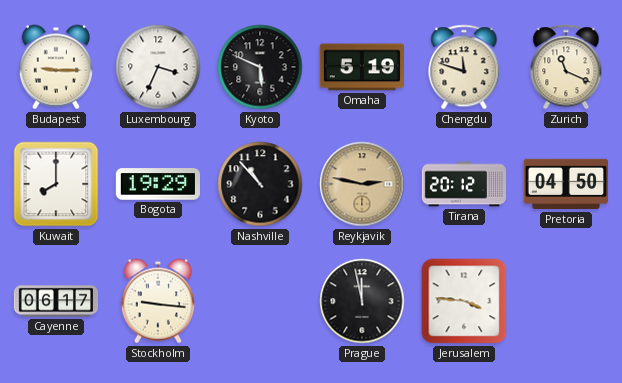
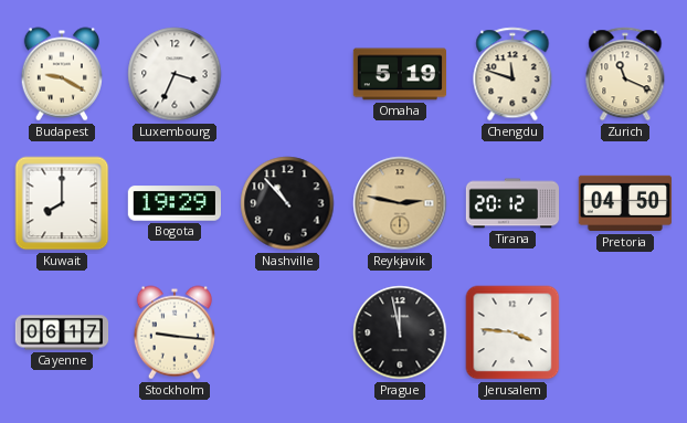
Budapest: 9:15 -> 9:20 (62, 74)
Kyoto: 5:49 -> none (260, 67)
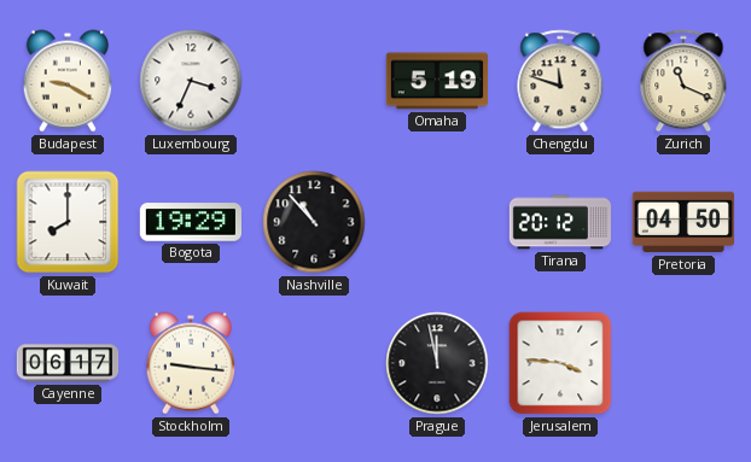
Reykjavik: 2:47 -> none (400, 203)
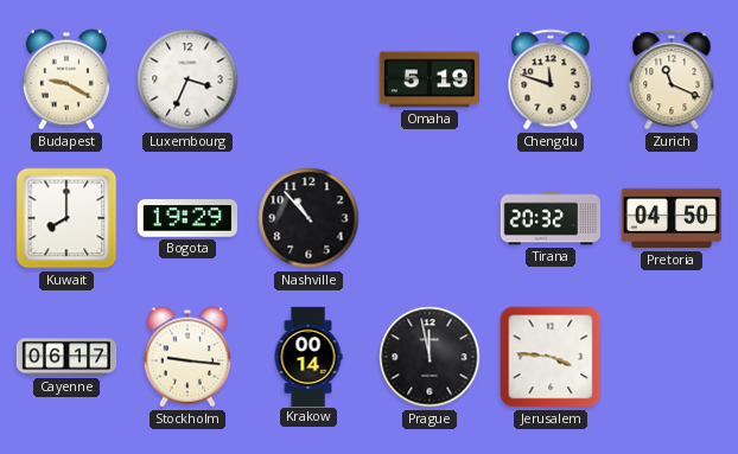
Tirana: 20:12 -> 20:32 (551, 218)
Krakow: none -> 00:14 (308, 356)
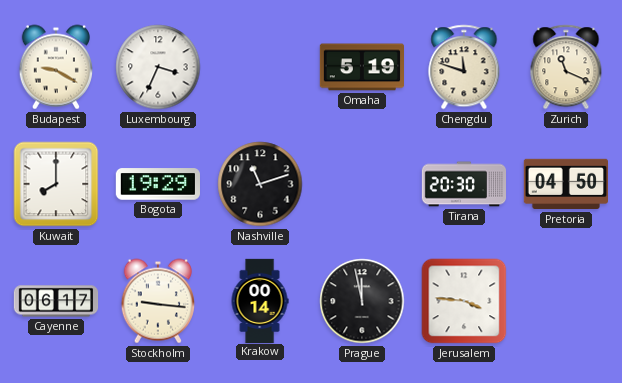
Nashville: 10:53 -> 11:12 (260, 184)
Tirana: 20:32 -> 20:30 (464, 184)
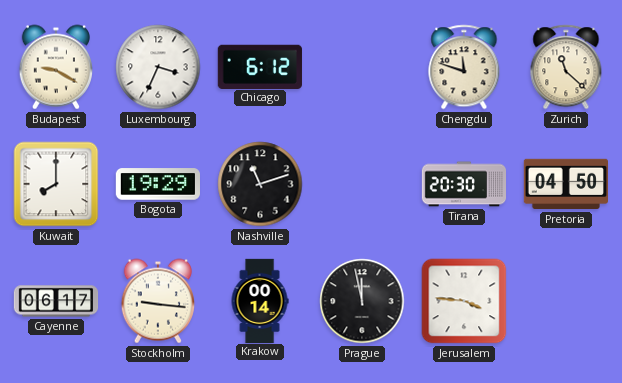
Chicago: none -> 6:12 (260, 66)
Omaha: 5:19 -> none (361, 67)
Zurich: 11:19 -> 11:22 (566, 67)
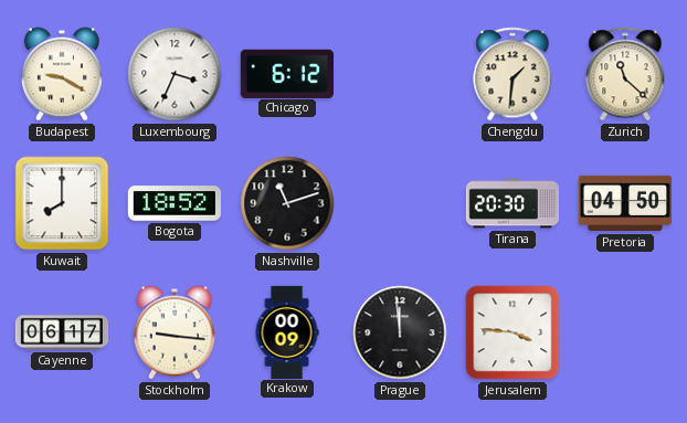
Chengdu: 11:48 -> 1:31 (512, 74)
Bogota: 19:29 -> 18:52 (173, 203)
Krakow: 00:14 -> 00:09 (287, 331)
Prague: 11:58 -> 11:59 (400, 332)
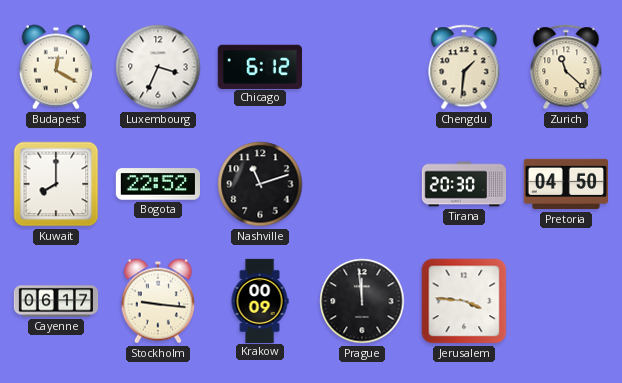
Budapest: 9:20 -> 12:20 (56, 67)
Bogota: 18:52 -> 22:52 (157, 184)
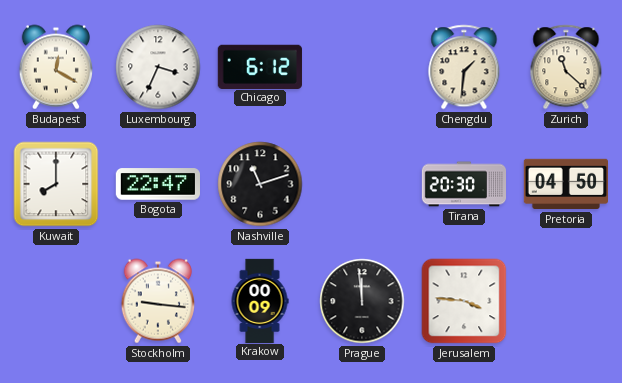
Bogota: 22:52 -> 22:47 (157, 184)
Cayenne: 06:17 -> none (56, 301)
